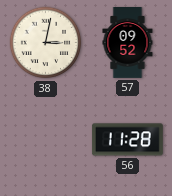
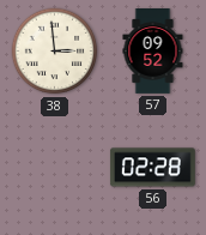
38: 3:02 -> 2:59 (55, 52)
56: 11:28 -> 02:28 (152, 168)
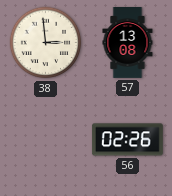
57: 09:52 -> 13:08 (128, 43)
56: 02:28 -> 02:26 (127, 140)
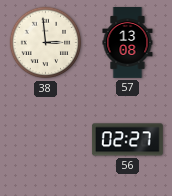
56: 02:26 -> 02:27 (127, 140)
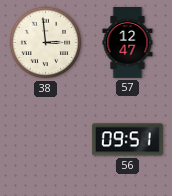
57: 13:08 -> 12:47 (128, 43)
56: 02:27 -> 09:51 (127, 140)
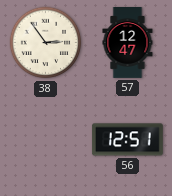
38: 2:59 -> 2:54 (46, 43)
56: 09:51 -> 12:51 (127, 140)
